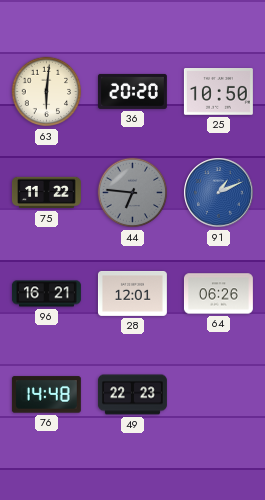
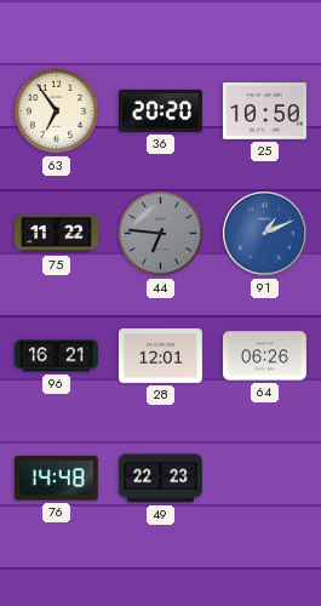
63: 6:01 -> 6:54 (57, 112)
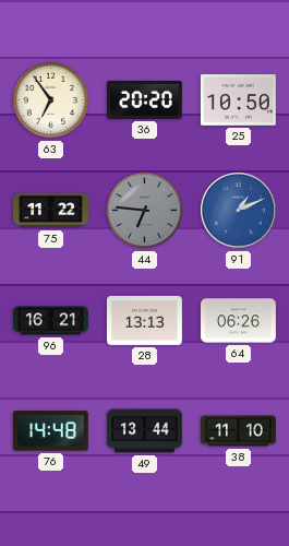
28: 12:01 -> 13:13 (144, 320)
49: 22:23 -> 13:44 (144, 431)
38: none -> 11:10 (238, 431)
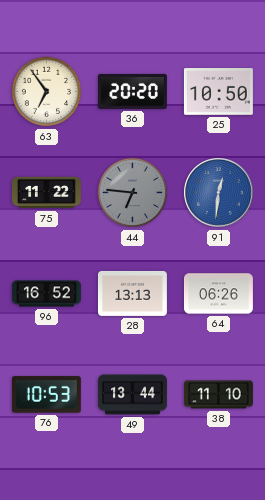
91: 1:11 -> 12:31 (219, 193)
96: 16:21 -> 16:52 (46, 294)
76: 14:48 -> 10:53 (46, 395)
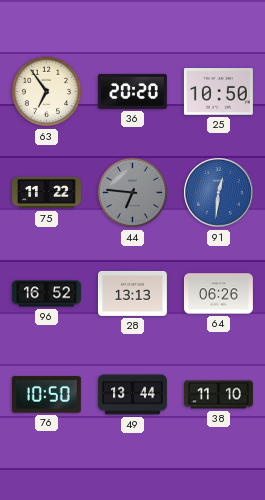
76: 10:53 -> 10:50 (46, 395)
